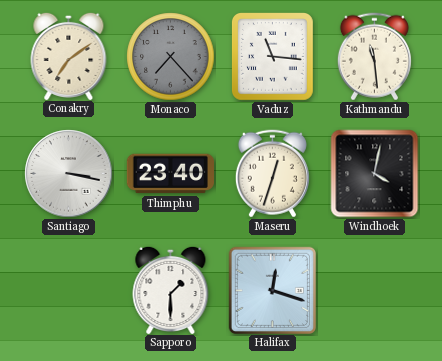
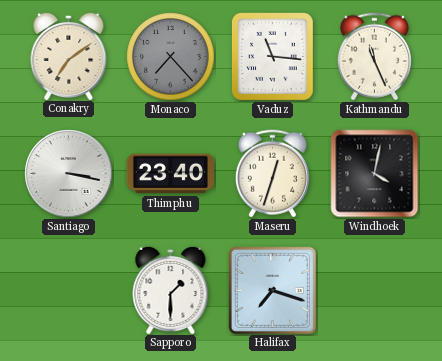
Kathmandu: 11:29 -> 11:26 (374, 57)
Halifax: 12:18 -> 7:18 (272, 290)
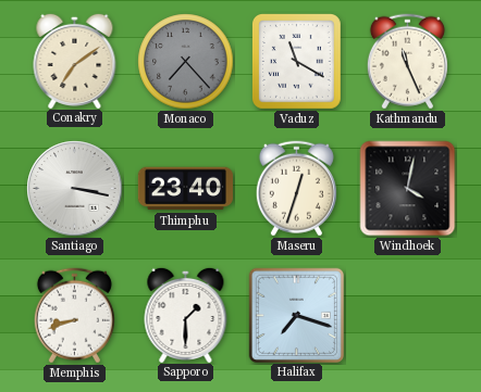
Vaduz: 11:16 -> 11:20 (297, 62)
Memphis: none -> 8:42 (74, 316)
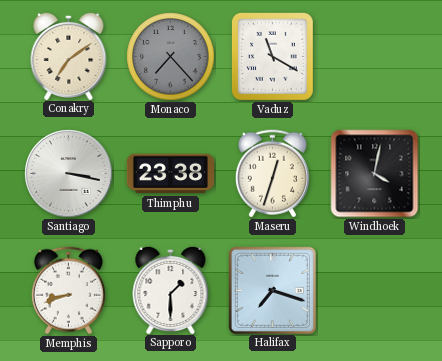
Kathmandu: 11:26 -> none (407, 62)
Thimphu: 23:40 -> 23:38 (170, 174)
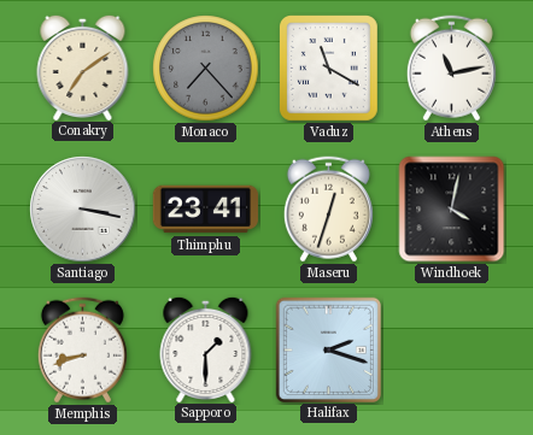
Athens: none -> 11:13 (451, 69)
Thimphu: 23:38 -> 23:41 (205, 210)
Halifax: 7:18 -> 2:18 (328, 349)
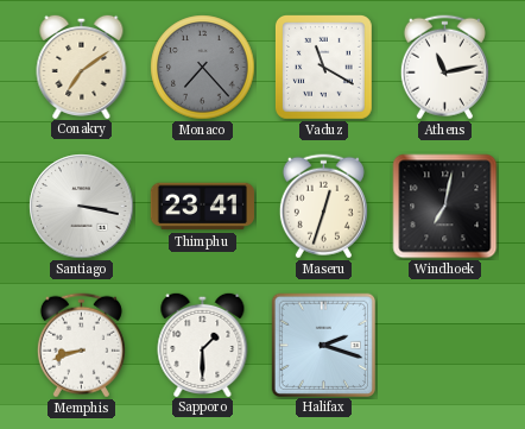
Windhoek: 4:02 -> 7:02 (445, 207)
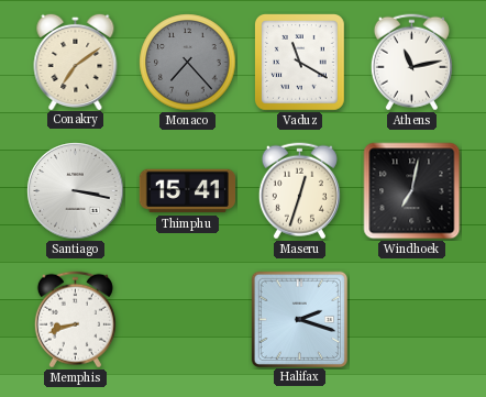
Thimphu: 23:41 -> 15:41 (187, 191)
Sapporo: 1:30 -> none (203, 343)
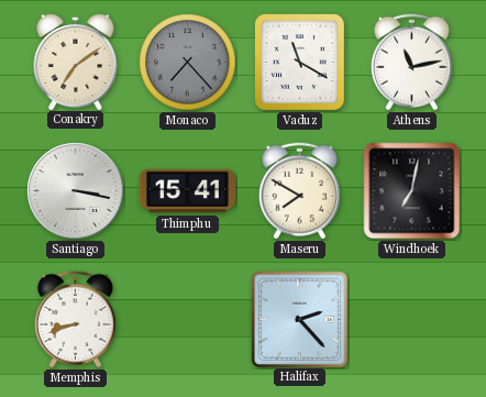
Maseru: 12:33 -> 7:50 (299, 191)
Halifax: 2:18 -> 2:23 (299, 319)
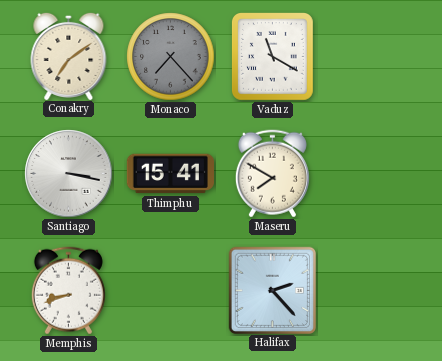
Athens: 11:13 -> none (411, 63)
Windhoek: 7:02 -> none (412, 191)
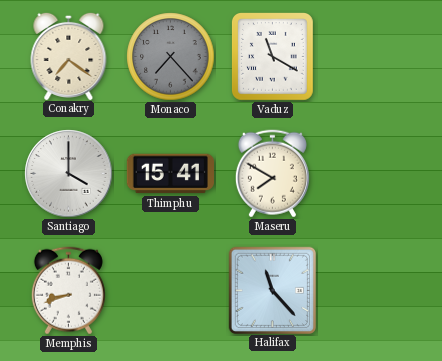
Conakry: 7:09 -> 7:21 (69, 55)
Santiago: 3:17 -> 4:00 (69, 174)
Halifax: 2:23 -> 11:23 (272, 290)
